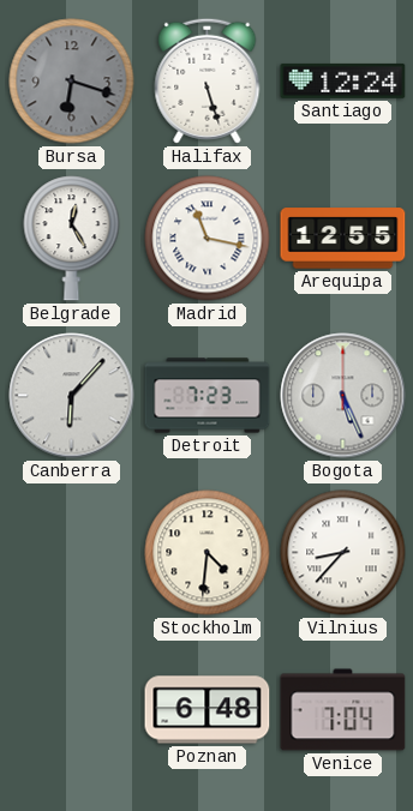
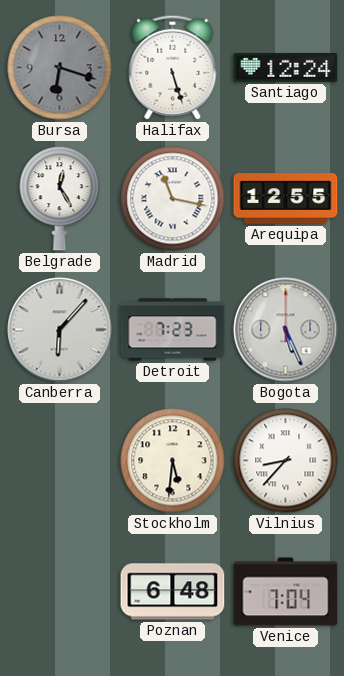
Stockholm: 4:31 -> 5:31 (173, 461)
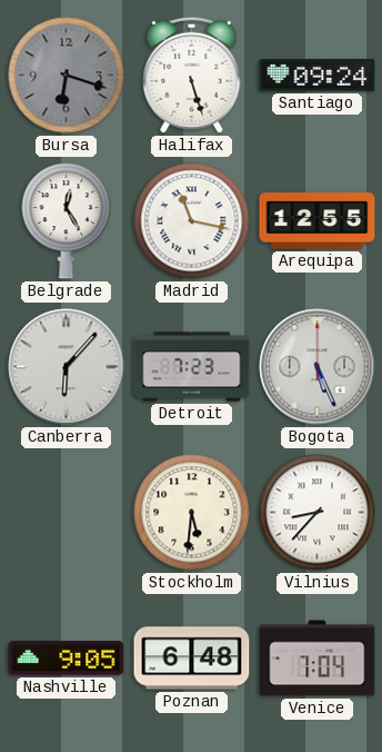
Santiago: 12:24 -> 09:24 (318, 75)
Nashville: none -> 9:05 (67, 659)
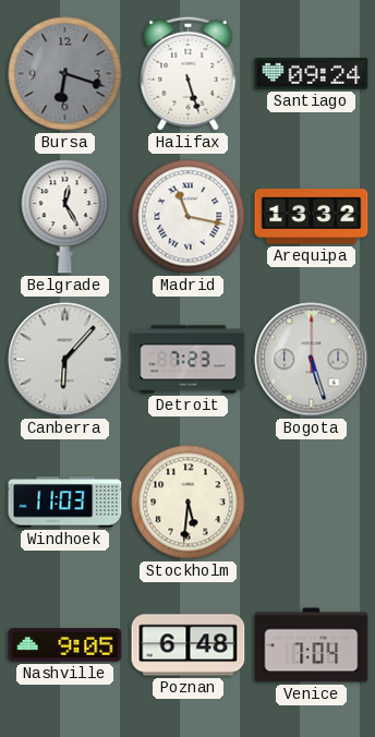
Arequipa: 12:55 -> 13:32 (312, 217)
Bogota: 5:26 -> 5:27 (312, 360)
Windhoek: none -> 11:03 (65, 503)
Vilnius: 8:37 -> none (318, 513)
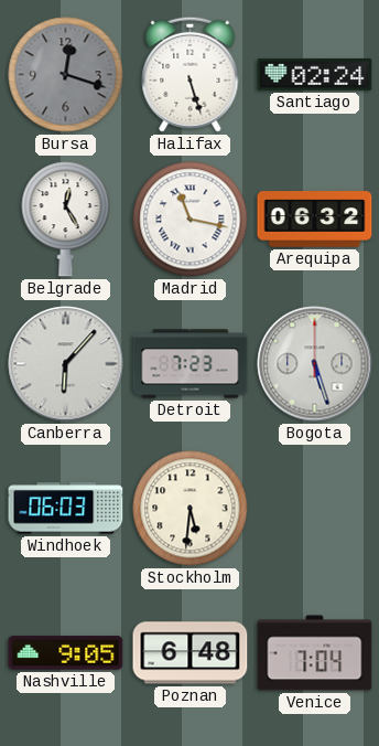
Bursa: 6:18 -> 12:18 (66, 75)
Santiago: 09:24 -> 02:24 (315, 74)
Arequipa: 13:32 -> 06:32 (315, 220)
Windhoek: 11:03 -> 06:03 (66, 509)
